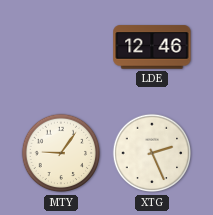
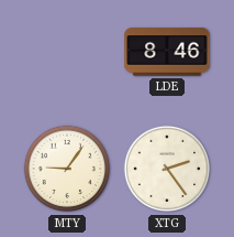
LDE: 12:46 -> 8:46 (167, 52)
XTG: 2:26 -> 2:24 (167, 169)
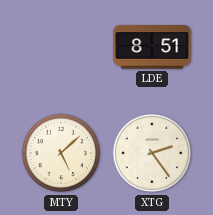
LDE: 8:46 -> 8:51 (152, 47)
MTY: 9:06 -> 5:08 (61, 153)
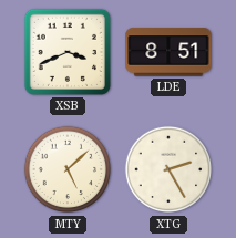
XSB: none -> 3:41 (68, 52)
XTG: 2:24 -> 2:25 (168, 169)
